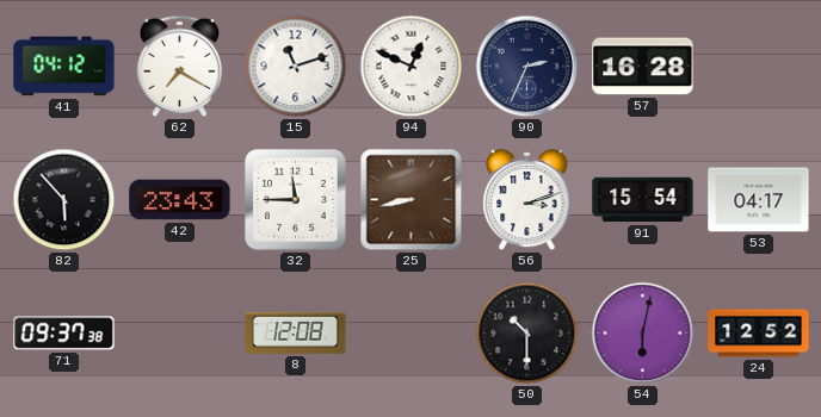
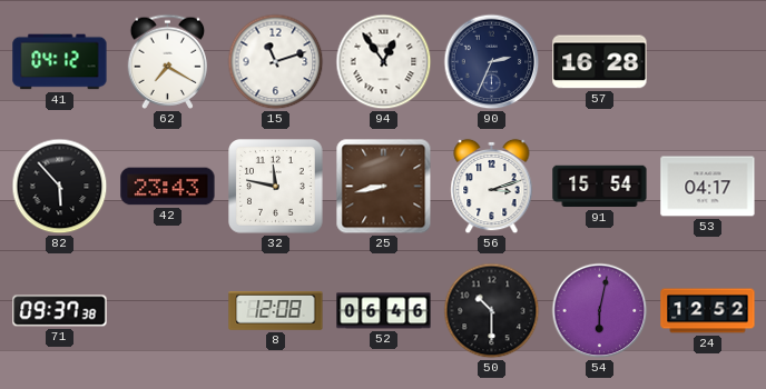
94: 12:49 -> 12:54 (384, 62)
32: 11:45 -> 11:47 (276, 187)
52: none -> 06:46 (384, 311)
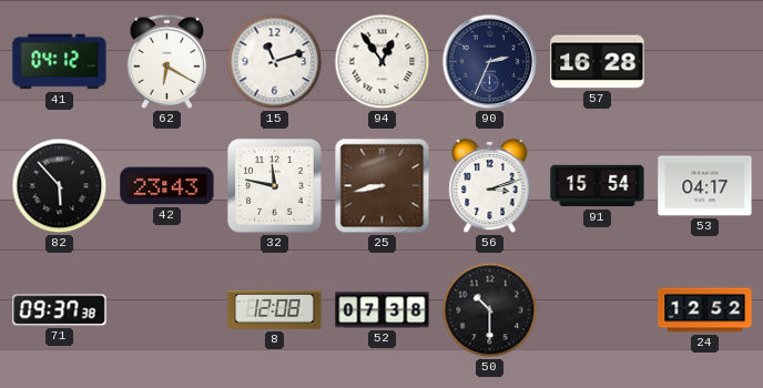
62: 7:20 -> 6:20 (167, 61)
52: 06:46 -> 07:38 (383, 310)
54: 6:02 -> none (600, 311)
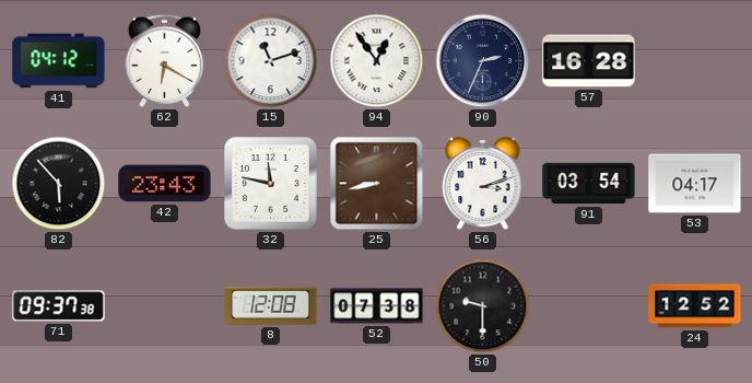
91: 15:54 -> 03:54 (589, 184)
50: 10:30 -> 9:30 (483, 306)
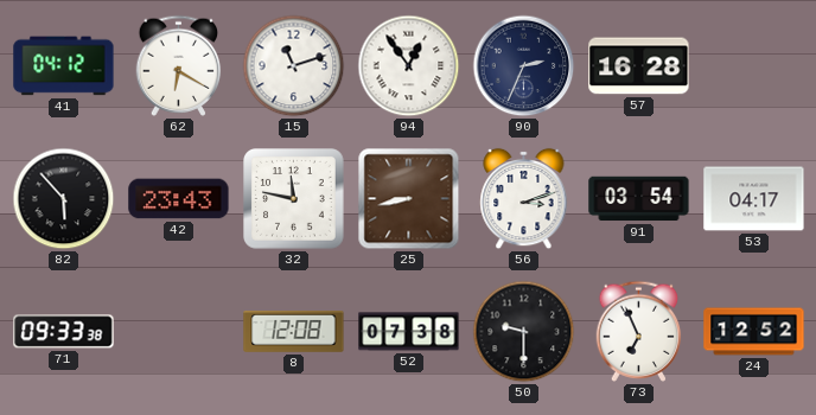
71: 09:37 -> 09:33 (64, 332)
73: none -> 6:56 (639, 331)
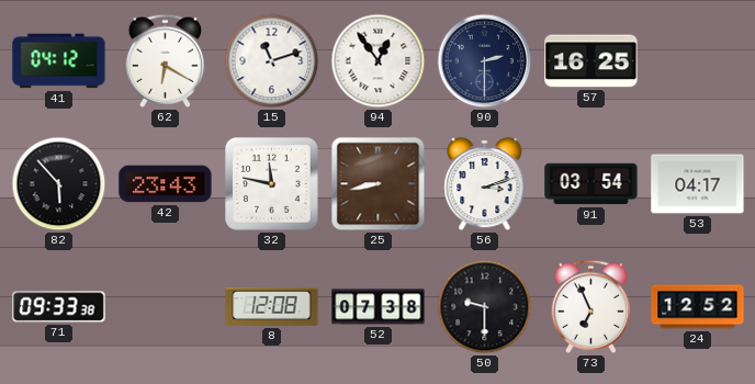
90: 2:34 -> 2:30 (485, 61)
57: 16:28 -> 16:25 (591, 61)
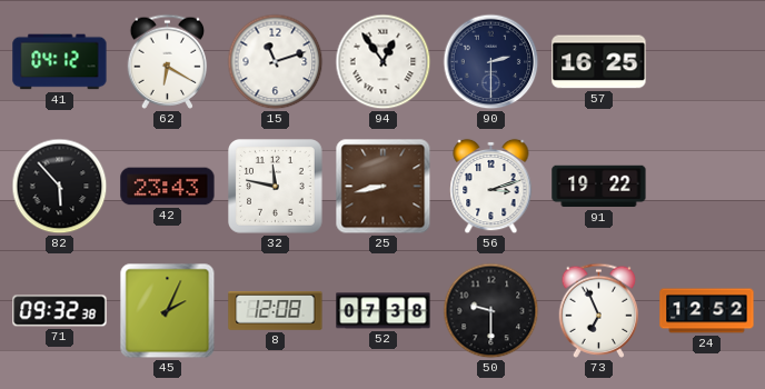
91: 03:54 -> 19:22 (599, 187)
53: 04:17 -> none (698, 184)
71: 09:33 -> 09:32 (60, 311)
45: none -> 2:04 (168, 311)
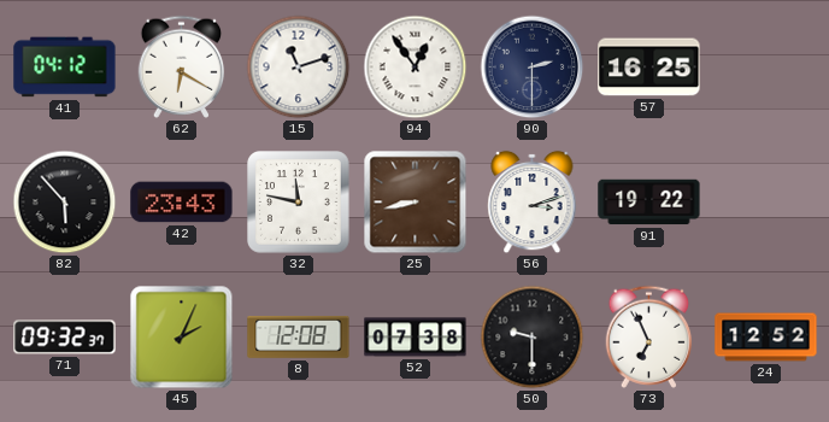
71: 09:32:38 -> 09:32:37 (65, 338)
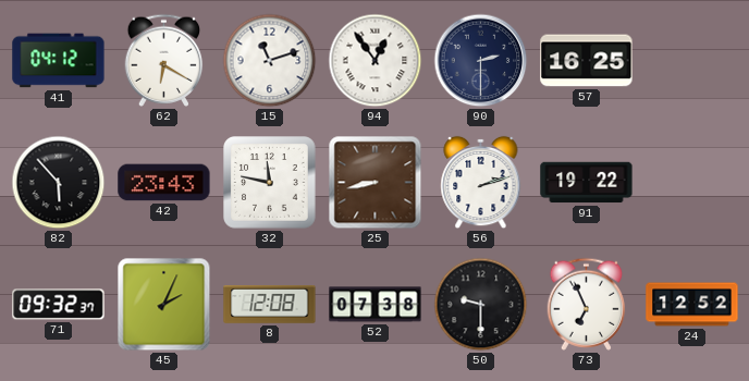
56: 3:12 -> 2:12 (481, 183)
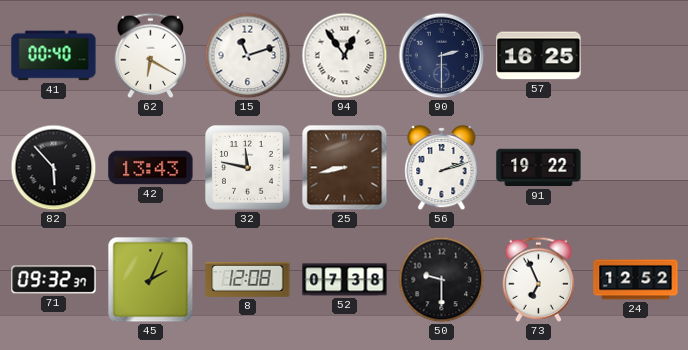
41: 04:12 -> 00:40 (54, 56)
42: 23:43 -> 13:43 (151, 168)
